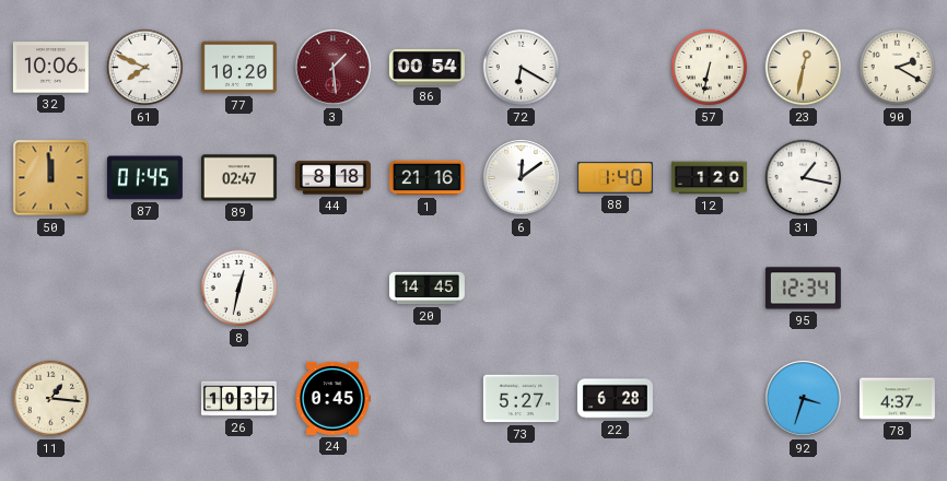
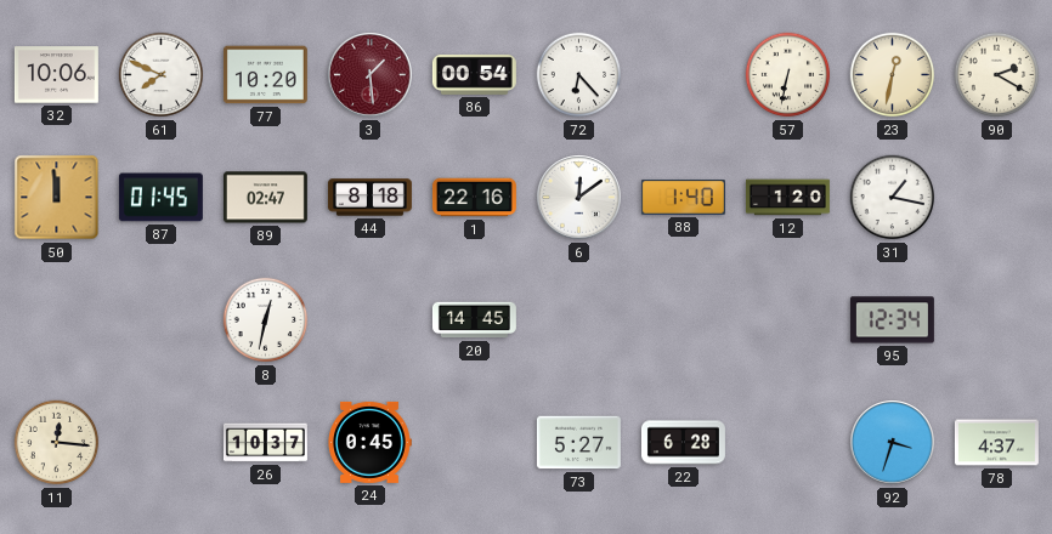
72: 6:20 -> 6:23 (579, 75)
1: 21:16 -> 22:16 (474, 198)
11: 1:16 -> 12:16 (57, 443)
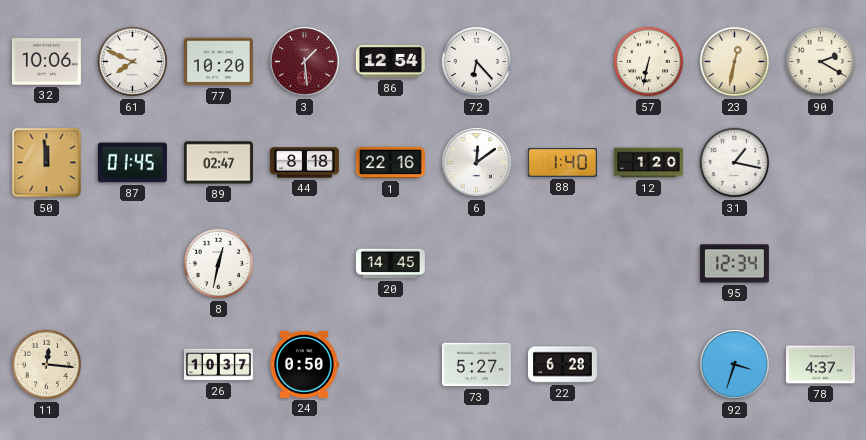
86: 00:54 -> 12:54 (390, 61)
24: 0:45 -> 0:50 (304, 364)
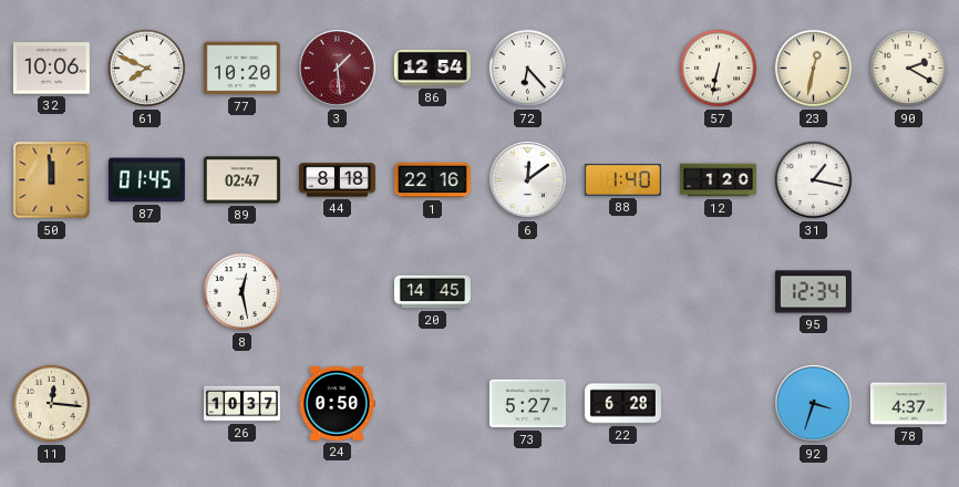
8: 12:32 -> 12:28 (243, 292)
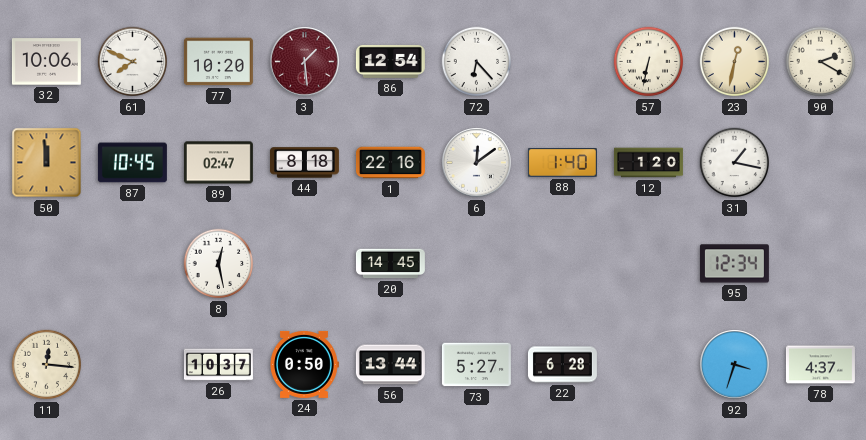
87: 01:45 -> 10:45 (132, 163)
56: none -> 13:44 (390, 365)
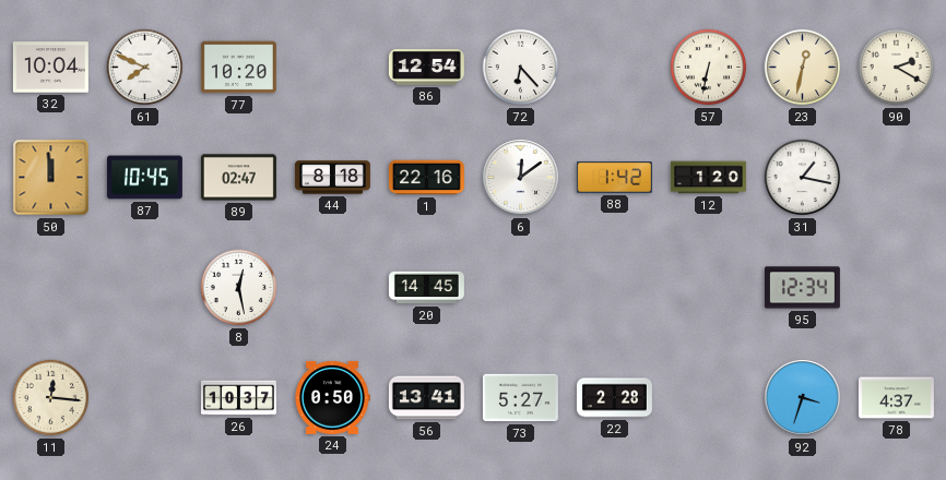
32: 10:06 -> 10:04 (50, 68)
3: 1:29 -> none (305, 62)
88: 1:40 -> 1:42 (614, 178)
56: 13:44 -> 13:41 (426, 398)
22: 6:28 -> 2:28 (614, 398)
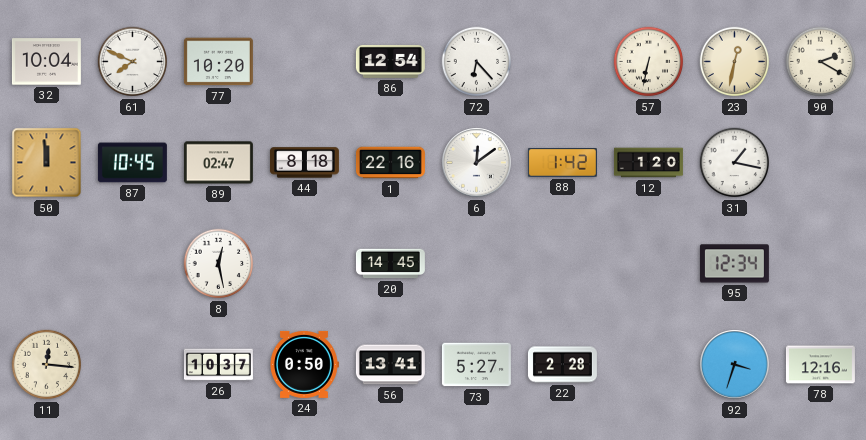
78: 4:37 -> 12:16 (820, 365)
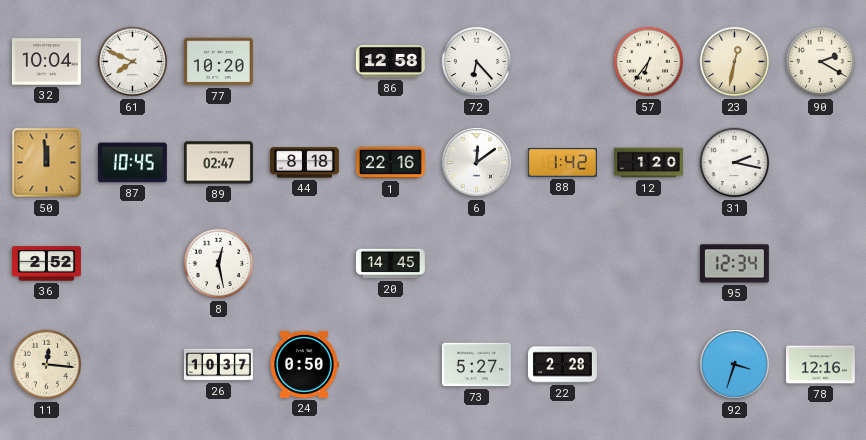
86: 12:54 -> 12:58 (390, 61)
57: 6:32 -> 6:36 (649, 62)
31: 1:17 -> 2:17 (735, 163)
36: none -> 2:52 (46, 264)
56: 13:41 -> none (390, 365)
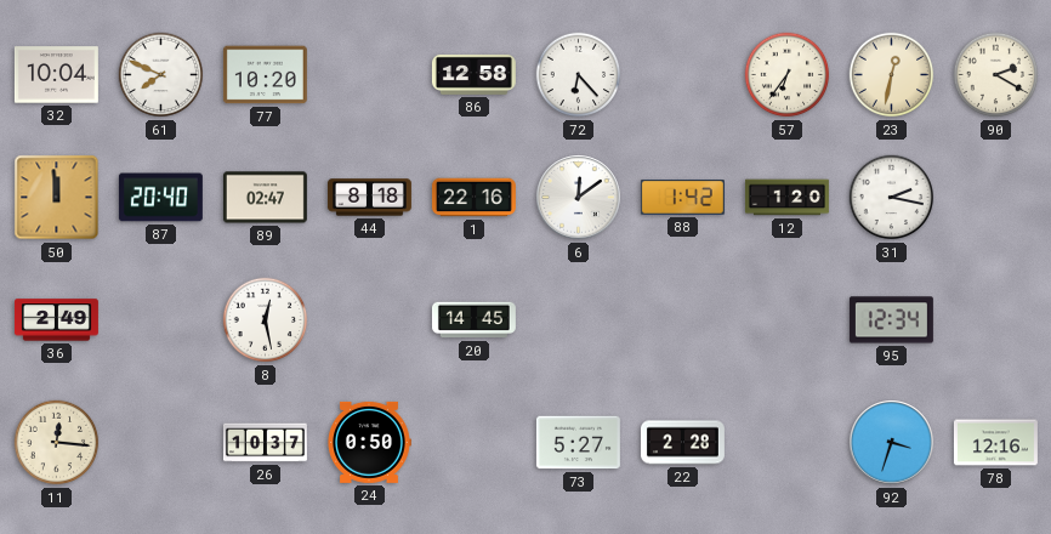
87: 10:45 -> 20:40 (160, 198)
36: 2:52 -> 2:49 (56, 320)
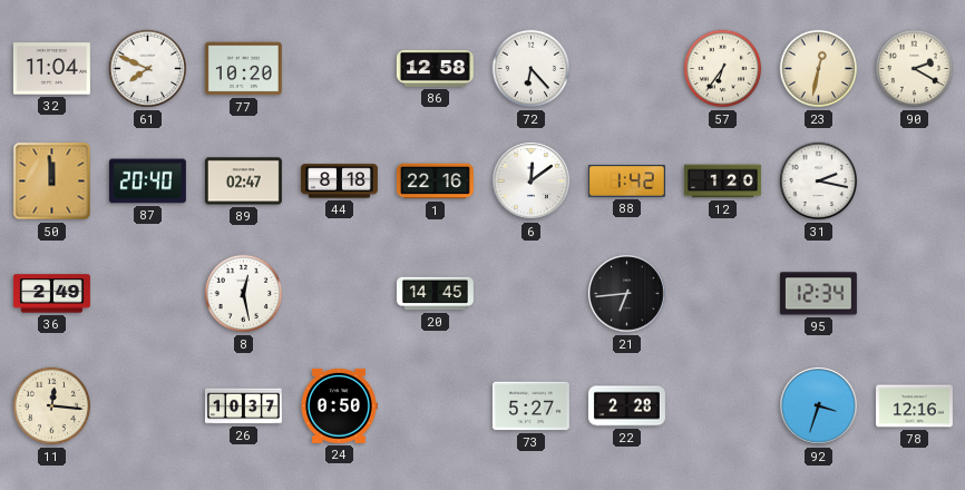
32: 10:04 -> 11:04 (51, 69)
21: none -> 6:44 (627, 294)
